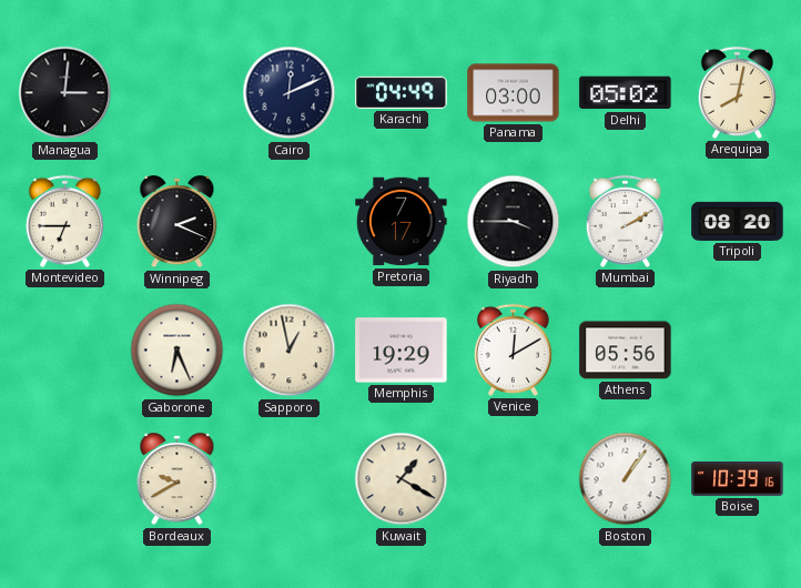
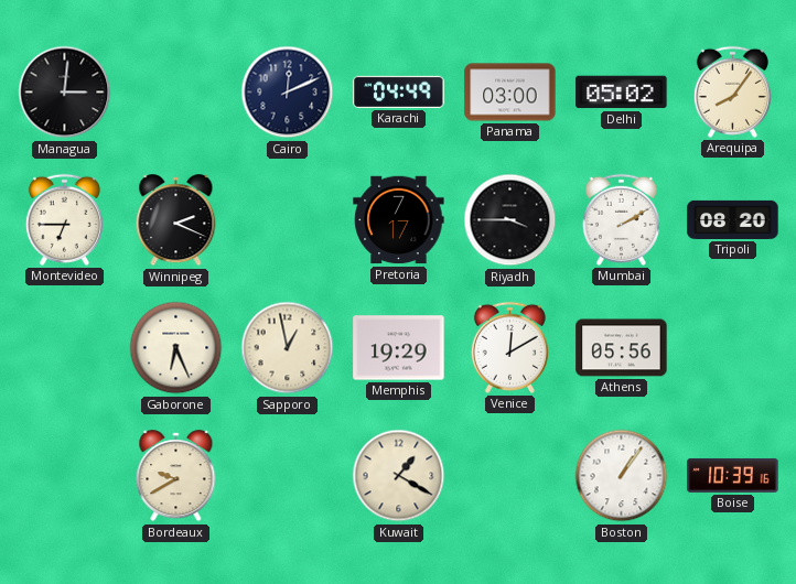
Arequipa: 8:02 -> 8:06 (732, 91)
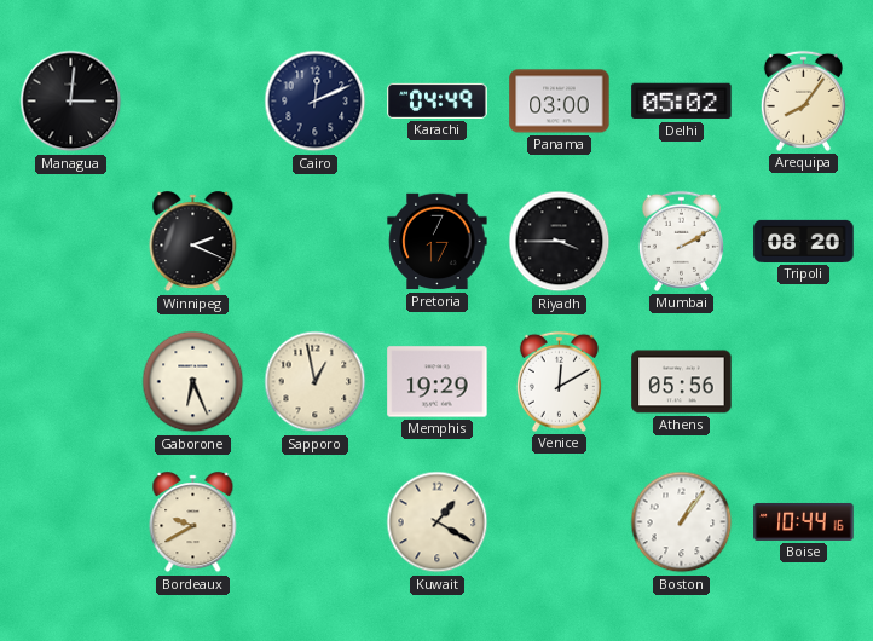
Montevideo: 6:45 -> none (64, 219)
Boise: 10:39 -> 10:44 (804, 521)
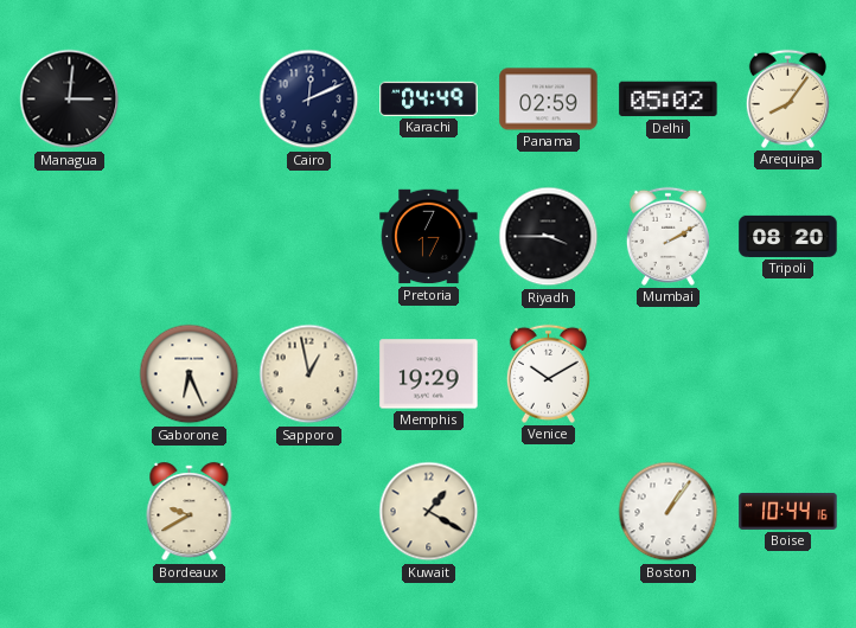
Panama: 03:00 -> 02:59 (549, 100)
Winnipeg: 2:19 -> none (193, 242)
Venice: 12:10 -> 10:10 (548, 373)
Athens: 05:56 -> none (682, 382)
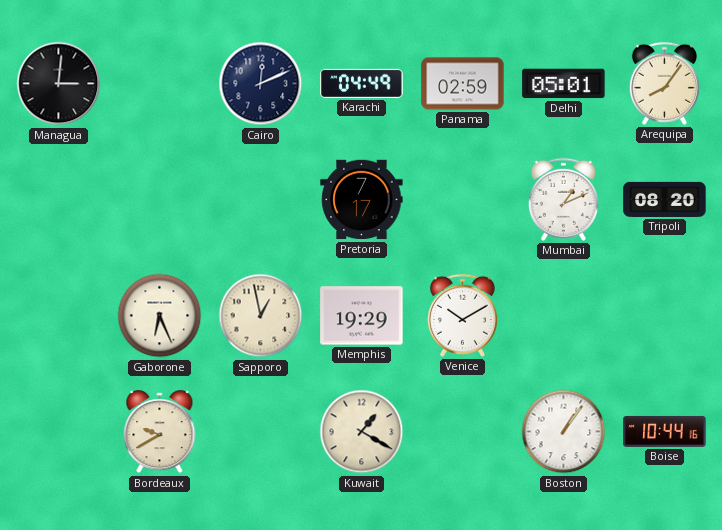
Delhi: 05:02 -> 05:01 (564, 84)
Riyadh: 3:45 -> none (549, 237)
Mumbai: 2:10 -> 1:11 (563, 199)
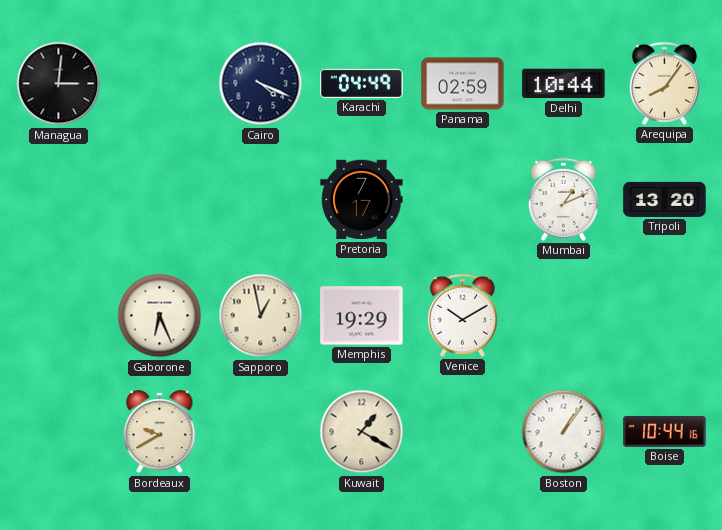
Cairo: 12:11 -> 4:19 (261, 84)
Delhi: 05:01 -> 10:44 (564, 84)
Tripoli: 08:20 -> 13:20 (665, 199)
